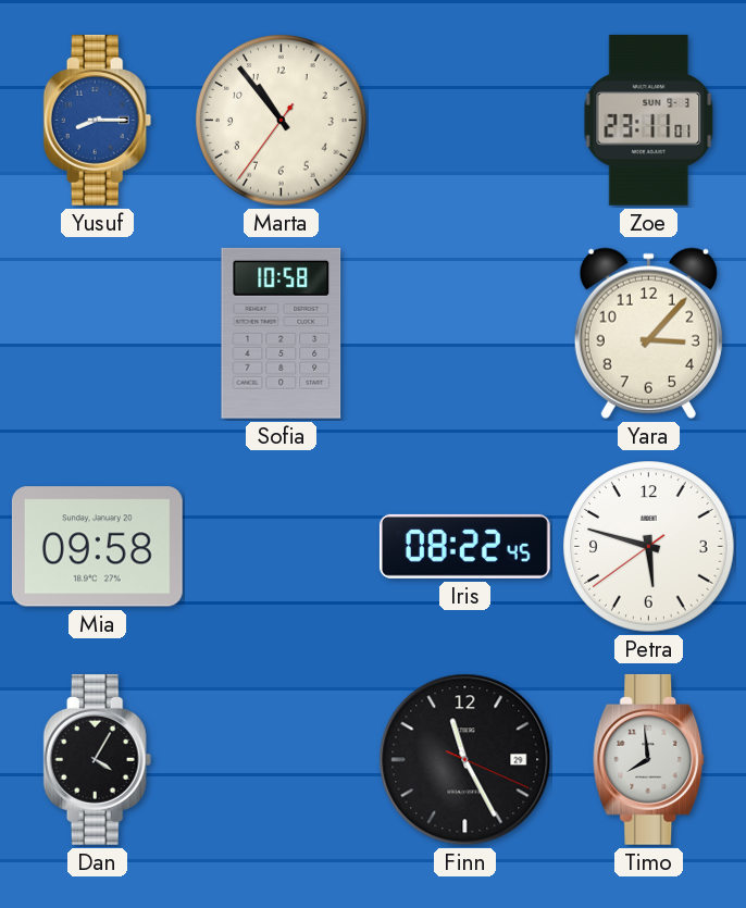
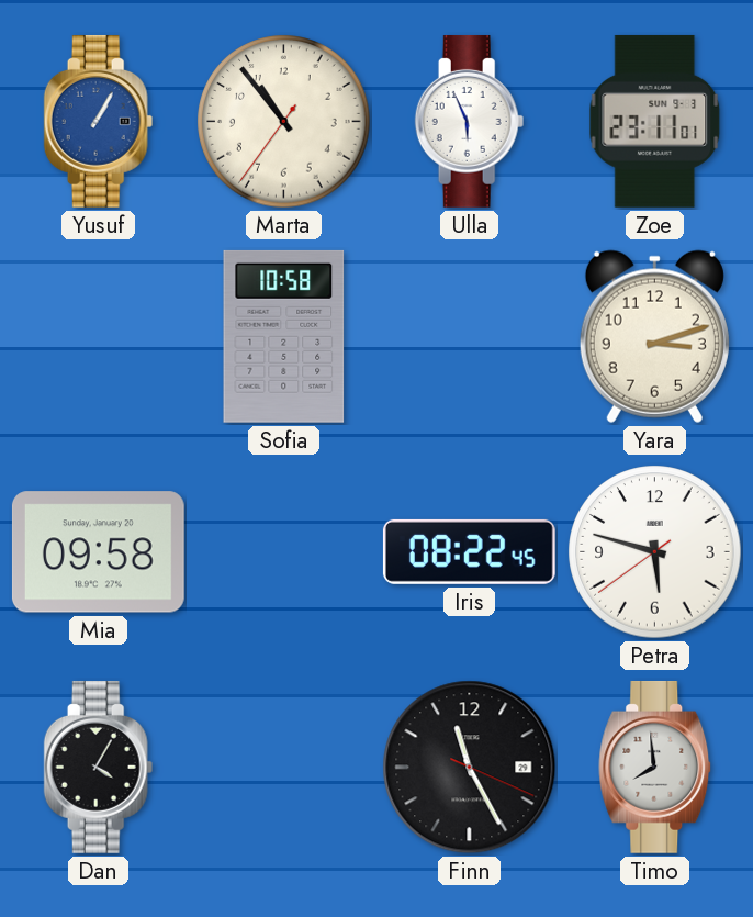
Yusuf: 8:15 -> 1:05 (99, 121)
Ulla: none -> 5:56 (470, 121)
Yara: 3:07 -> 3:12 (654, 336)
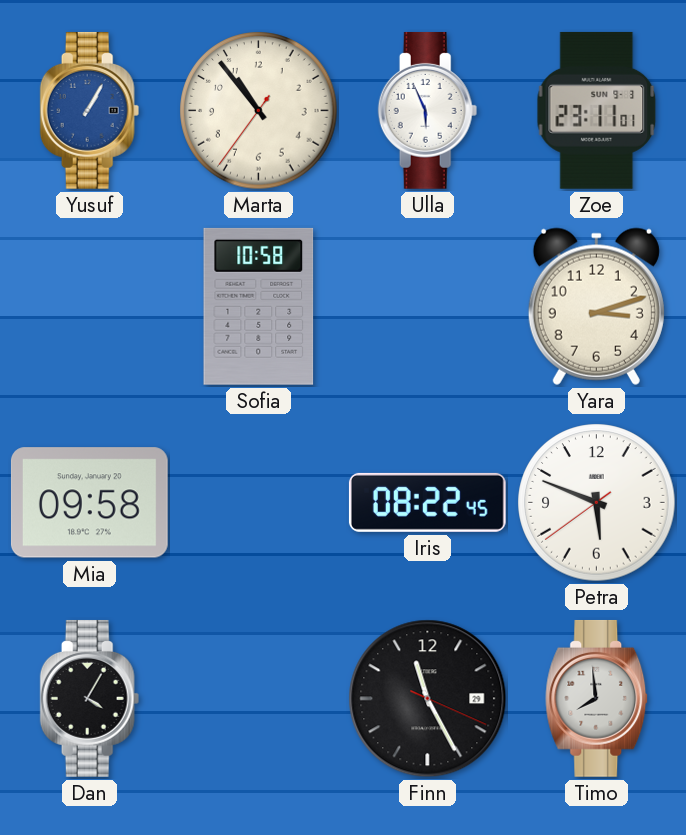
Petra: 5:47 -> 5:48 (597, 503)
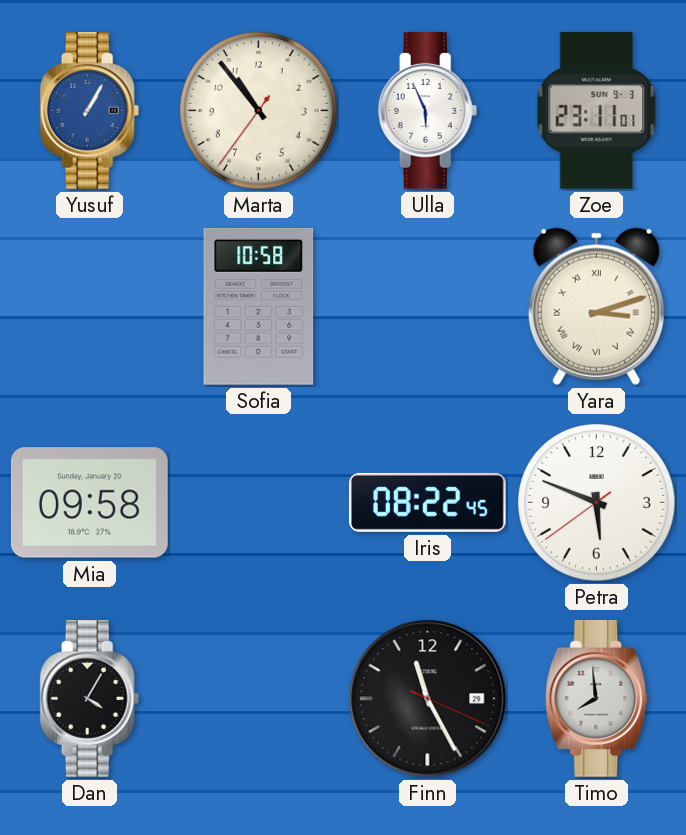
Yara numerals: Arabic -> Roman (596, 306)
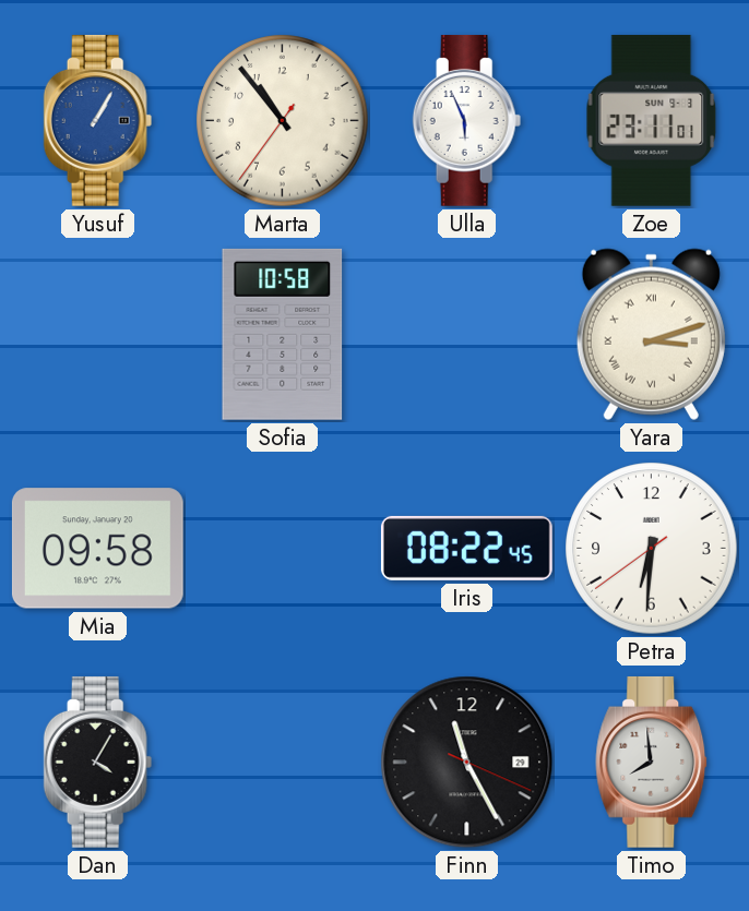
Petra: 5:48 -> 6:30 (652, 549)
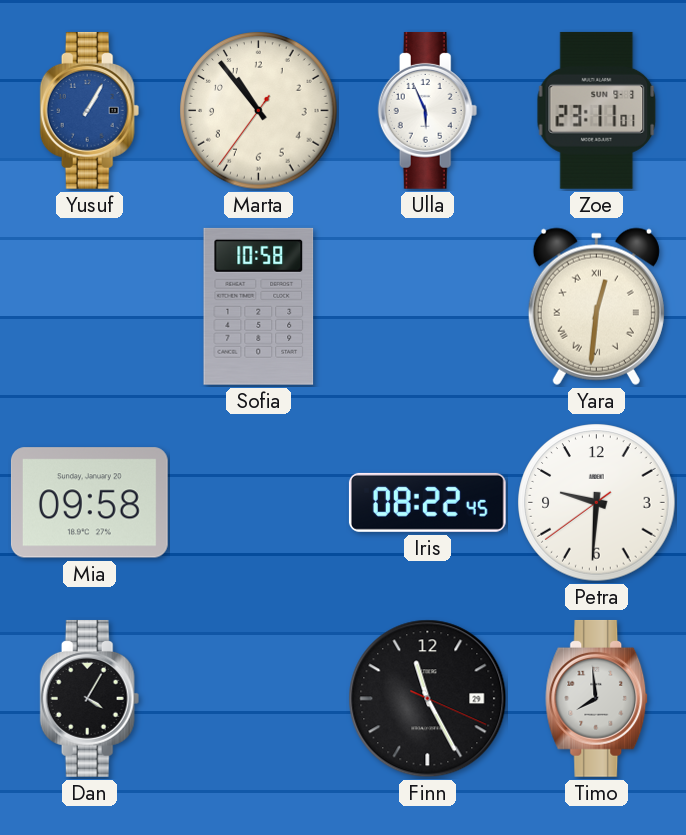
Yara: 3:12 -> 12:31 (596, 306)
Petra: 6:30 -> 9:30 (597, 503)
